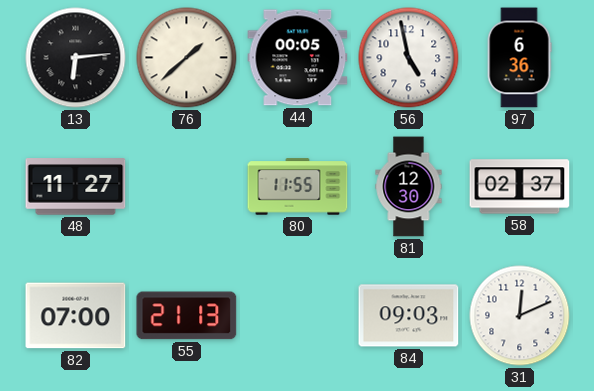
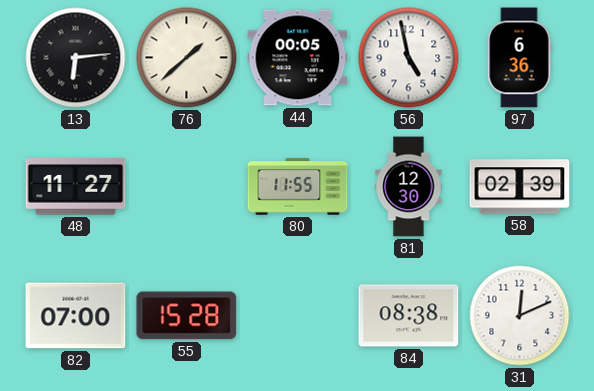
58: 02:37 -> 02:39 (520, 187)
55: 21:13 -> 15:28 (187, 316)
84: 09:03 -> 08:38 (409, 316)
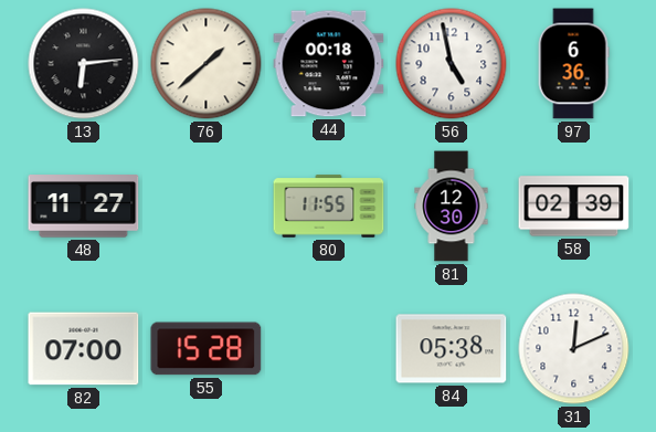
44: 00:05 -> 00:18 (329, 64)
84: 08:38 -> 05:38 (452, 349)
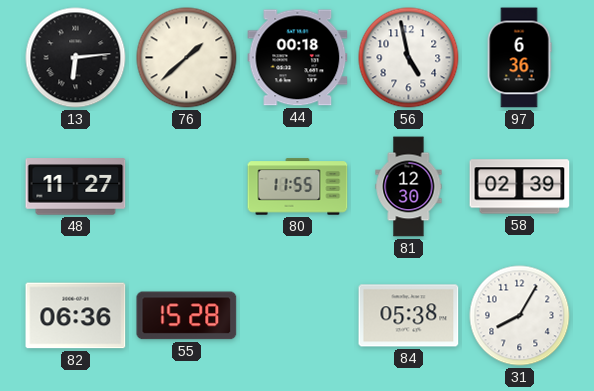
82: 07:00 -> 06:36 (76, 316)
31: 12:11 -> 8:05 (520, 316)
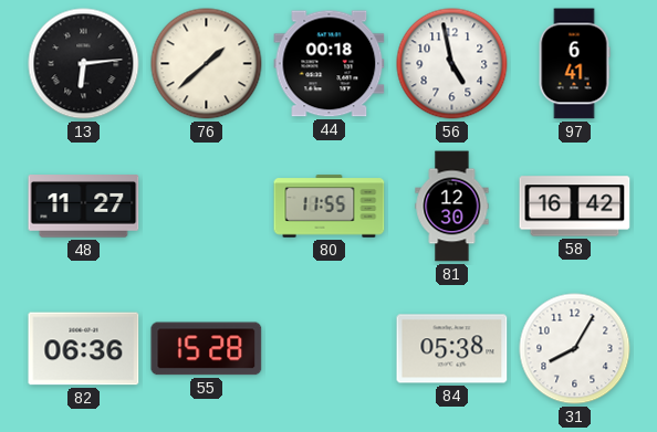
97: 6:36 -> 6:41 (574, 64)
58: 02:39 -> 16:42 (575, 207)
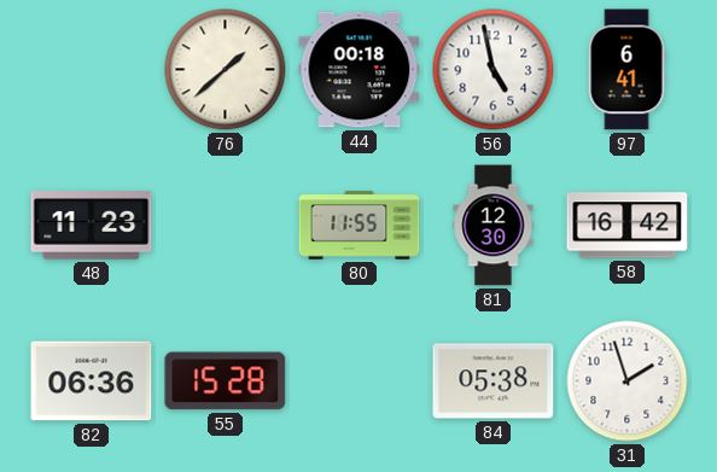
13: 6:14 -> none (84, 64)
48: 11:27 -> 11:23 (92, 226)
31: 8:05 -> 1:57 (628, 381)
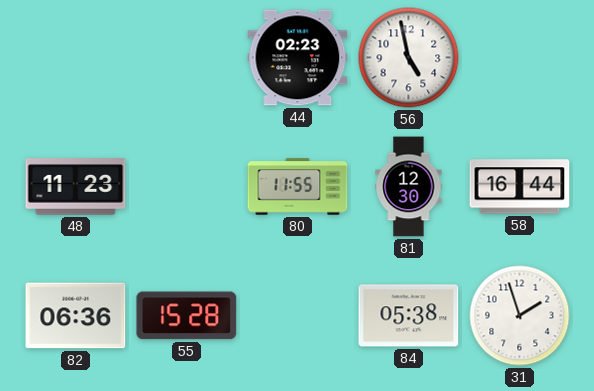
76: 1:38 -> none (226, 70)
44: 00:18 -> 02:23 (298, 58)
97: 6:41 -> none (626, 70)
58: 16:42 -> 16:44 (520, 187)
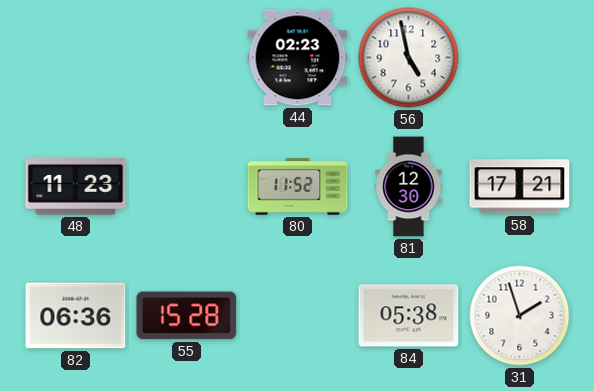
80: 11:55 -> 11:52 (298, 187)
58: 16:44 -> 17:21 (520, 187)
